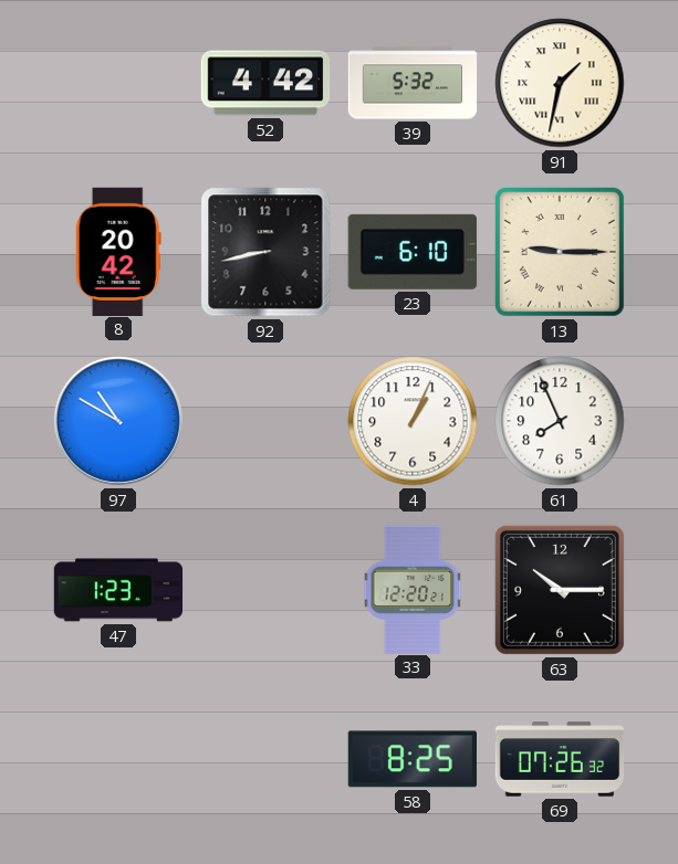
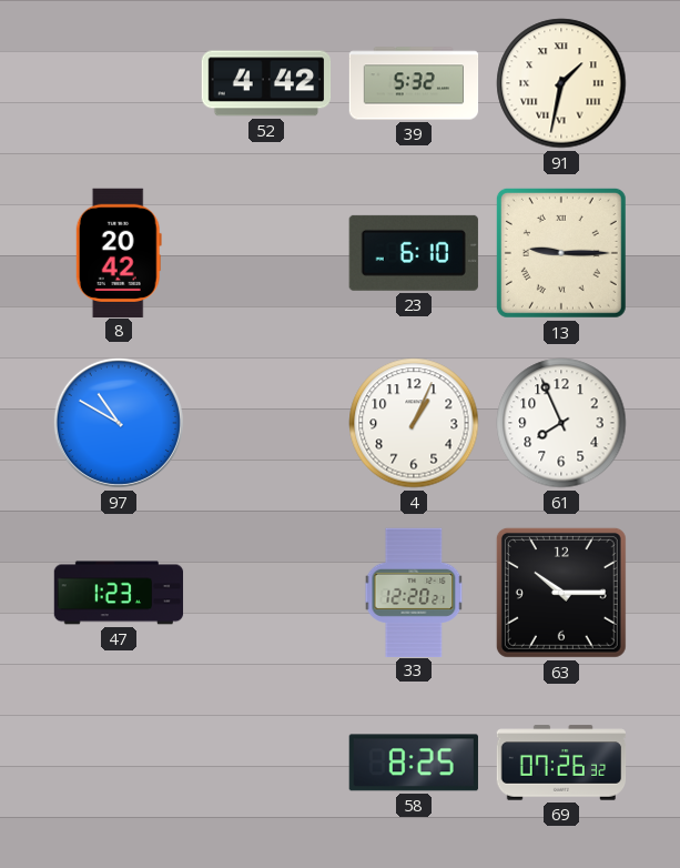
92: 8:43 -> none (265, 252)
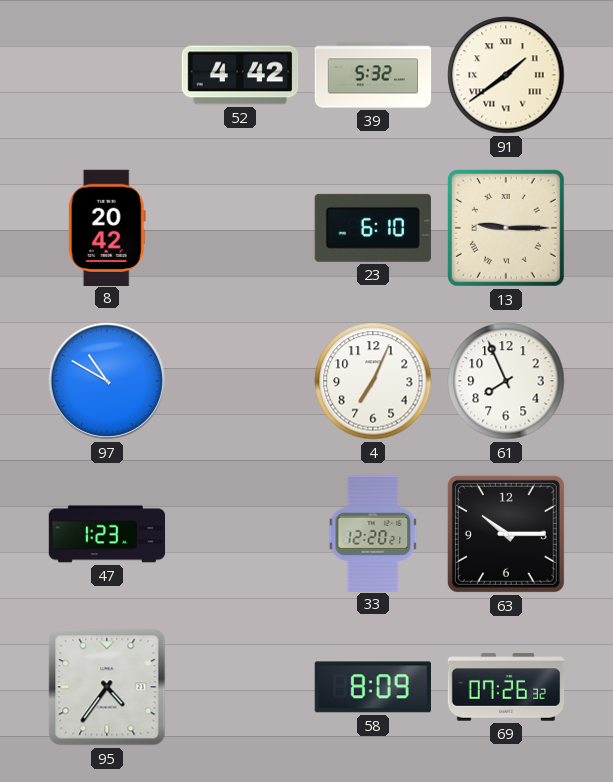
91: 1:32 -> 1:39 (506, 75)
4: 1:04 -> 7:04 (373, 381)
95: none -> 4:36 (107, 687)
58: 8:25 -> 8:09 (373, 687)
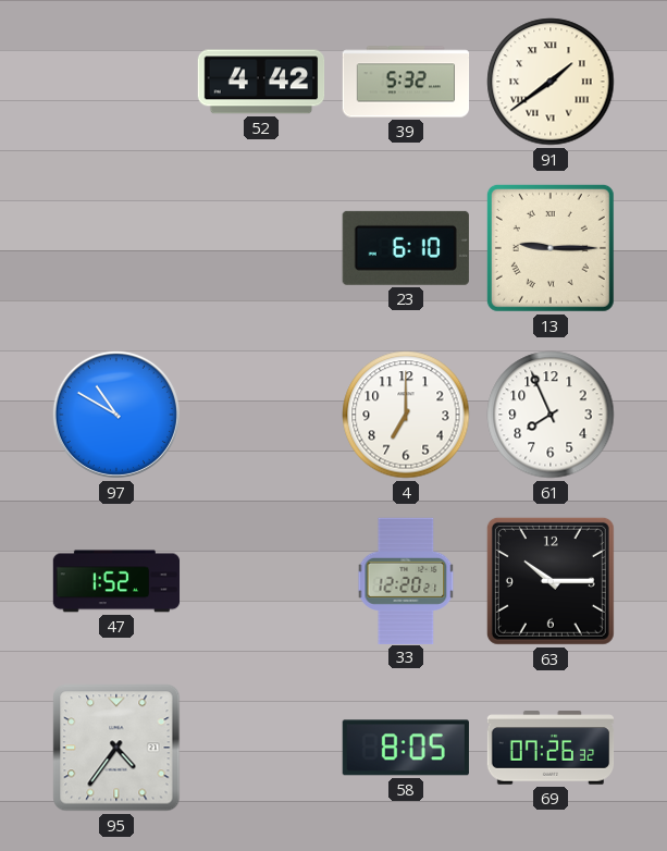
8: 20:42 -> none (107, 227)
4: 7:04 -> 7:00 (406, 415)
47: 1:23 -> 1:52 (116, 581)
58: 8:09 -> 8:05 (406, 748)
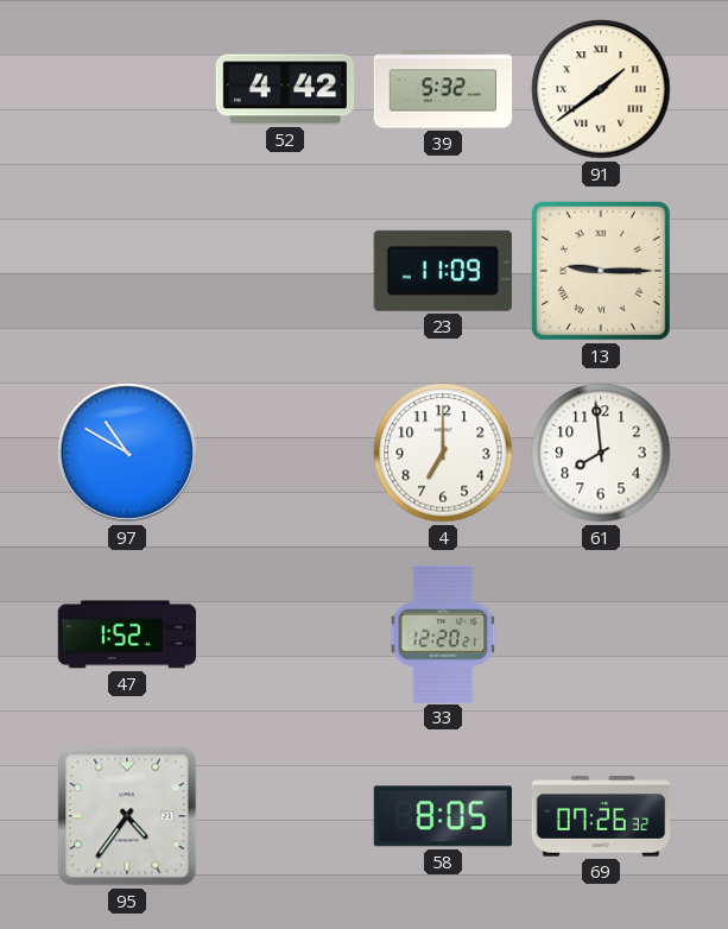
23: 6:10 -> 11:09 (443, 271)
61: 7:56 -> 7:59 (601, 453)
63: 10:15 -> none (551, 581)
